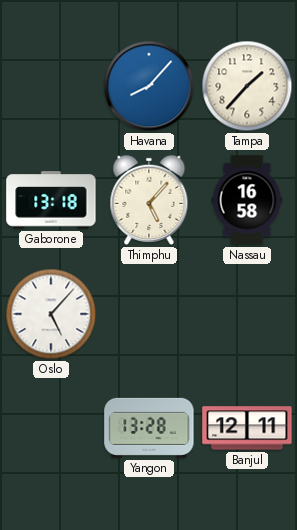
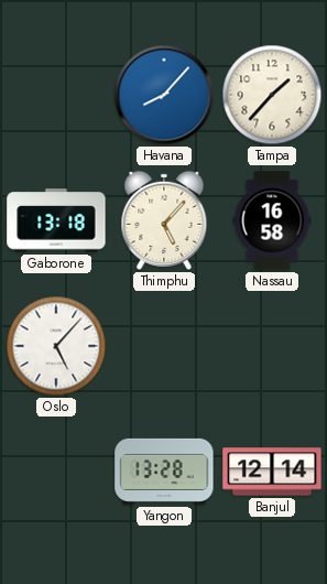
Banjul: 12:11 -> 12:14 (272, 472)
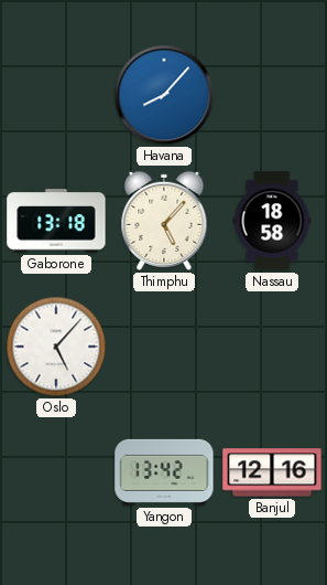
Tampa: 1:37 -> none (272, 95)
Nassau: 16:58 -> 18:58 (272, 221)
Yangon: 13:28 -> 13:42 (164, 472)
Banjul: 12:14 -> 12:16 (272, 472)
